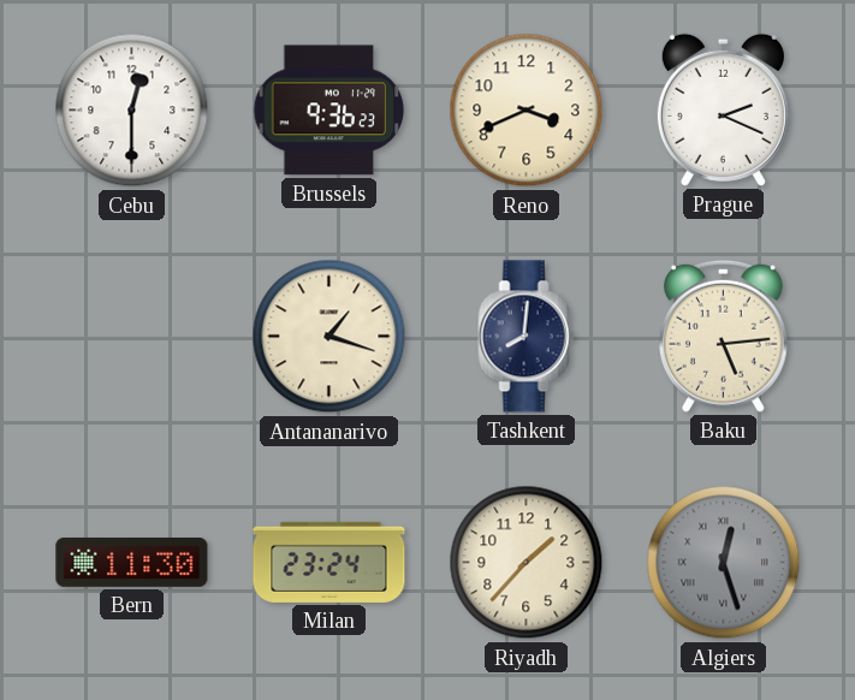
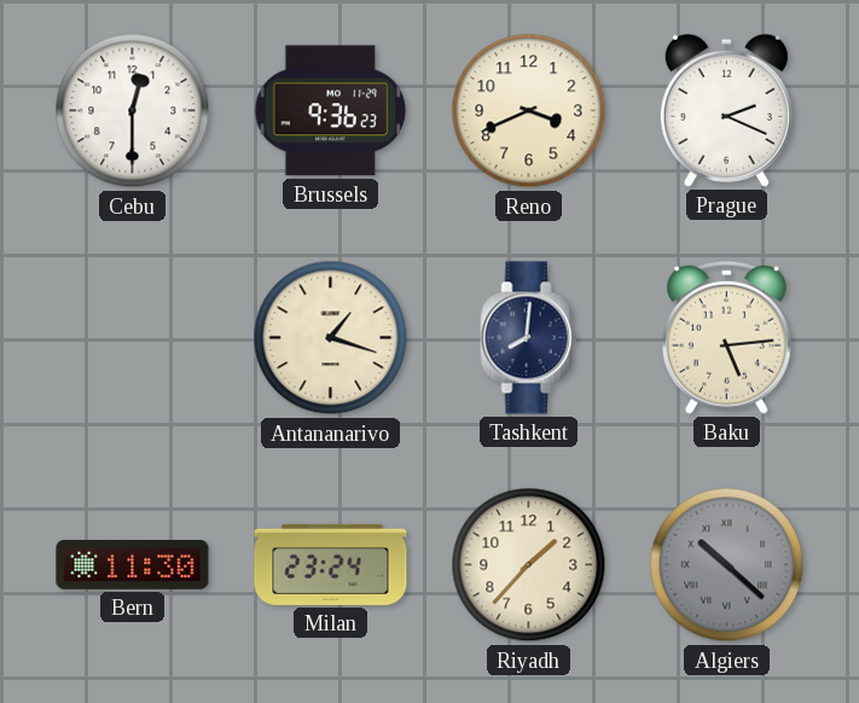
Algiers: 12:27 -> 10:22 (727, 565)
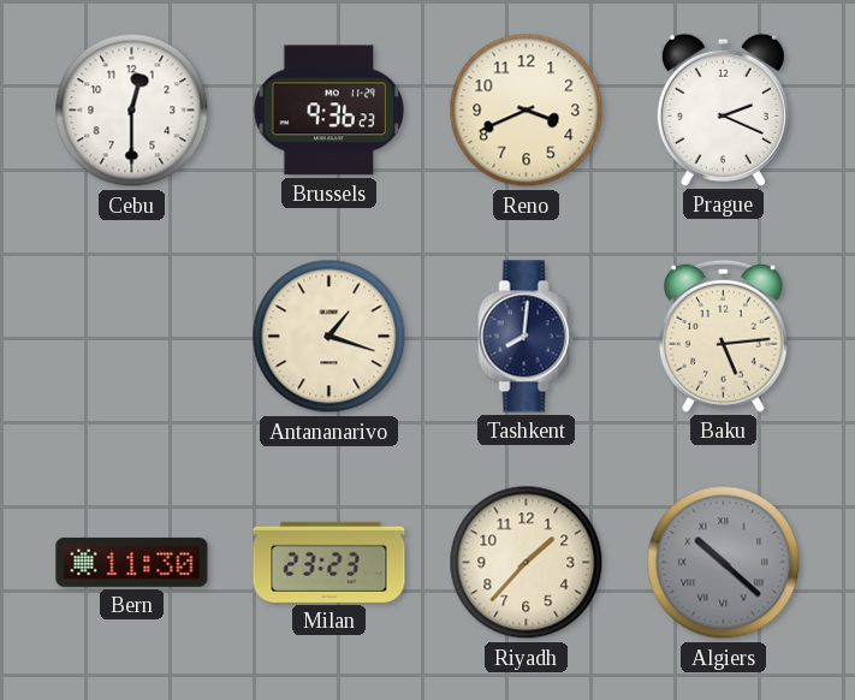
Milan: 23:24 -> 23:23 (329, 562)
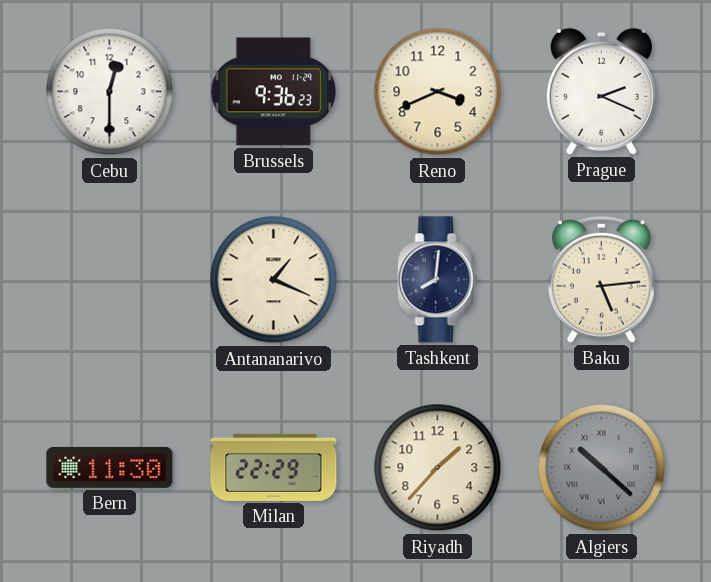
Antananarivo: 1:18 -> 1:19 (274, 280)
Milan: 23:23 -> 22:29 (274, 467)
